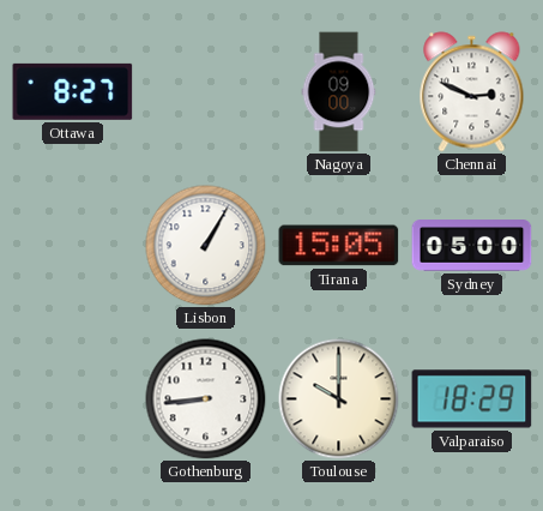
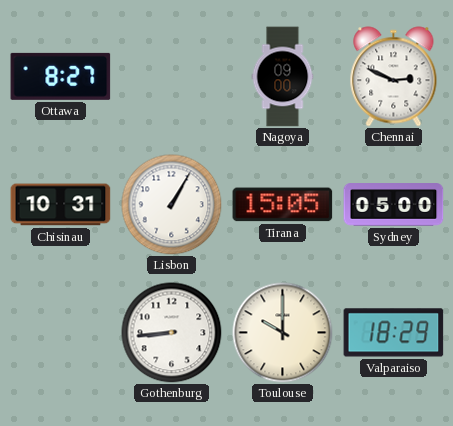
Chisinau: none -> 10:31 (61, 205)
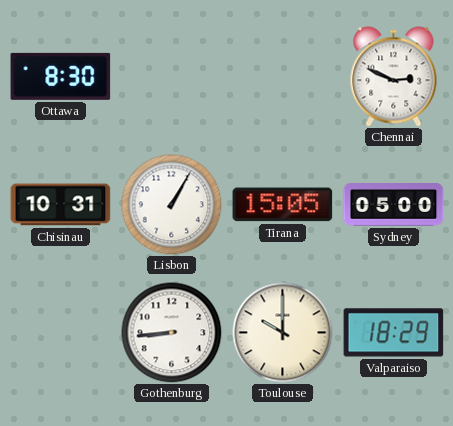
Ottawa: 8:27 -> 8:30 (61, 76)
Nagoya: 09:00 -> none (283, 77)
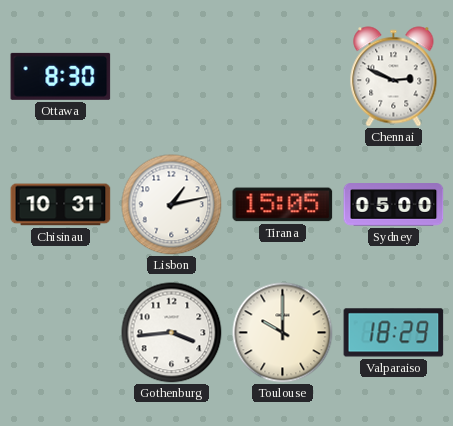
Lisbon: 1:05 -> 1:13 (172, 205)
Gothenburg: 8:44 -> 3:44 (172, 333)
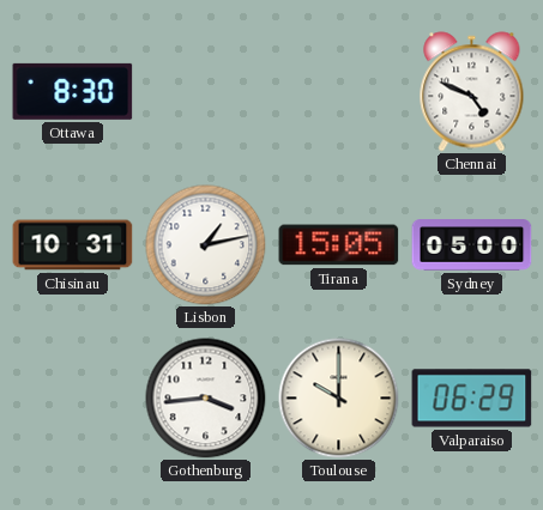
Chennai: 2:49 -> 4:49 (472, 92)
Valparaiso: 18:29 -> 06:29 (472, 399)
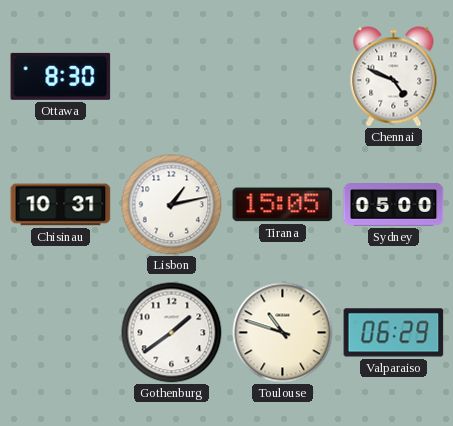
Gothenburg: 3:44 -> 1:39 (172, 333)
Toulouse: 10:00 -> 10:48 (283, 333)
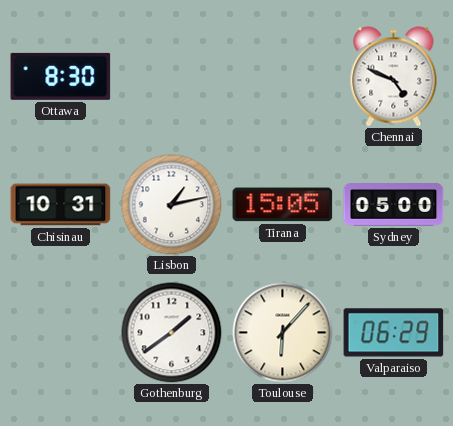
Toulouse: 10:48 -> 6:07 (283, 333)
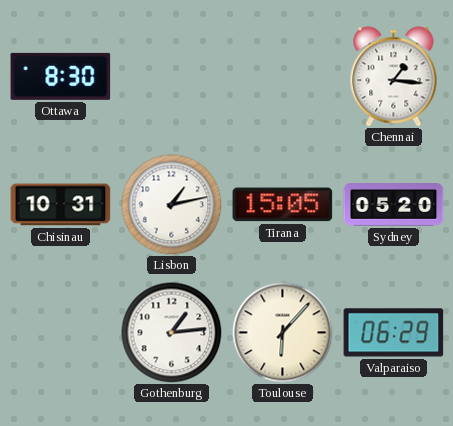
Chennai: 4:49 -> 1:16 (394, 77)
Sydney: 05:00 -> 05:20 (394, 205)
Gothenburg: 1:39 -> 1:14 (172, 333)
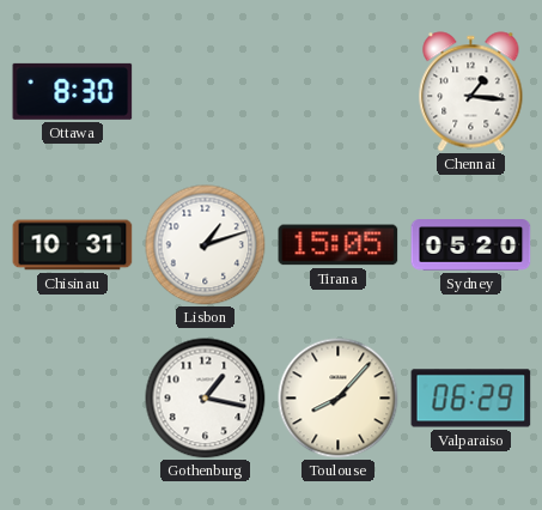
Lisbon: 1:13 -> 1:12 (206, 245)
Gothenburg: 1:14 -> 1:17 (206, 399)
Toulouse: 6:07 -> 8:07 (339, 399)
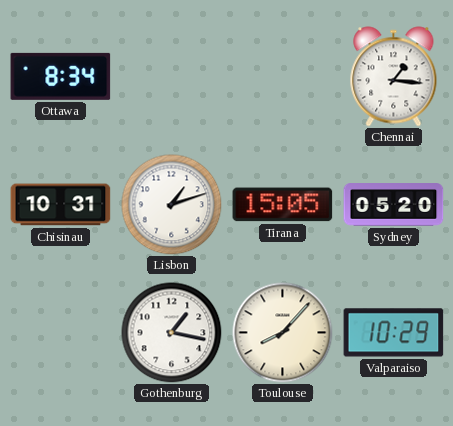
Ottawa: 8:30 -> 8:34 (61, 76)
Valparaiso: 06:29 -> 10:29 (394, 333)
